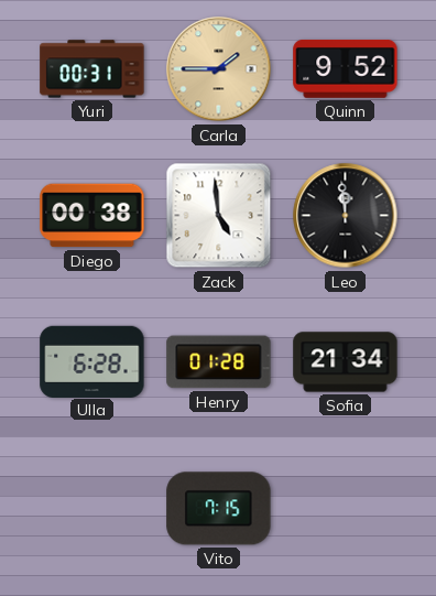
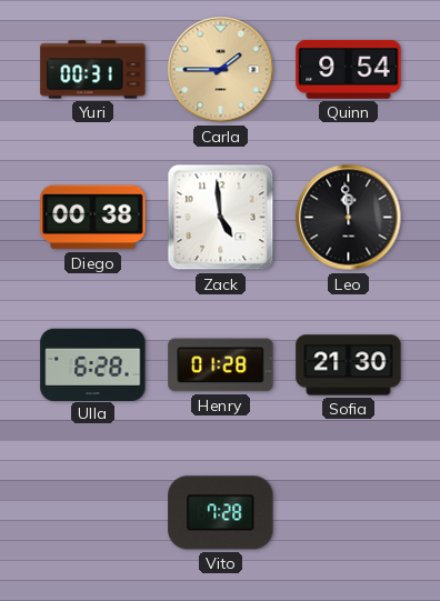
Quinn: 9:52 -> 9:54 (349, 70)
Sofia: 21:34 -> 21:30 (349, 365)
Vito: 7:15 -> 7:28 (221, 513)
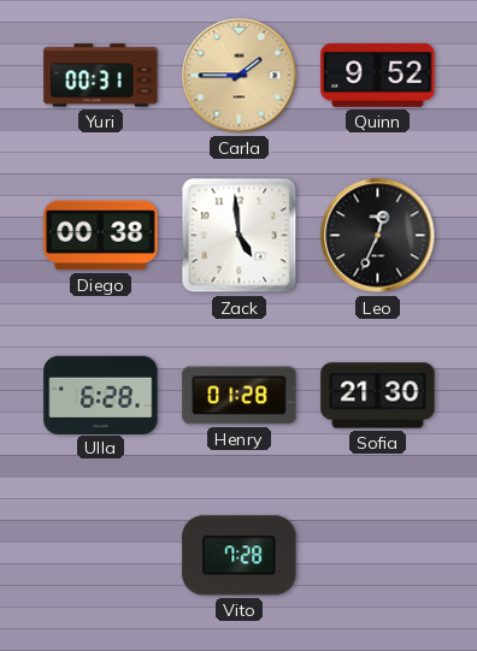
Quinn: 9:54 -> 9:52 (378, 76)
Leo: 11:59 -> 12:34 (378, 236)
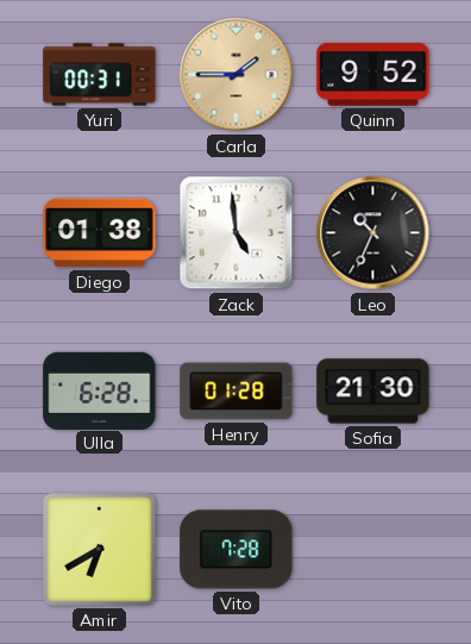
Diego: 00:38 -> 01:38 (100, 233)
Leo: 12:34 -> 10:34 (373, 233)
Amir: none -> 6:40 (100, 550)
